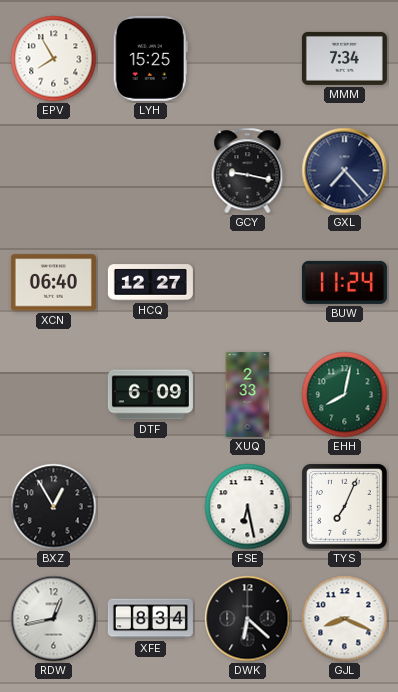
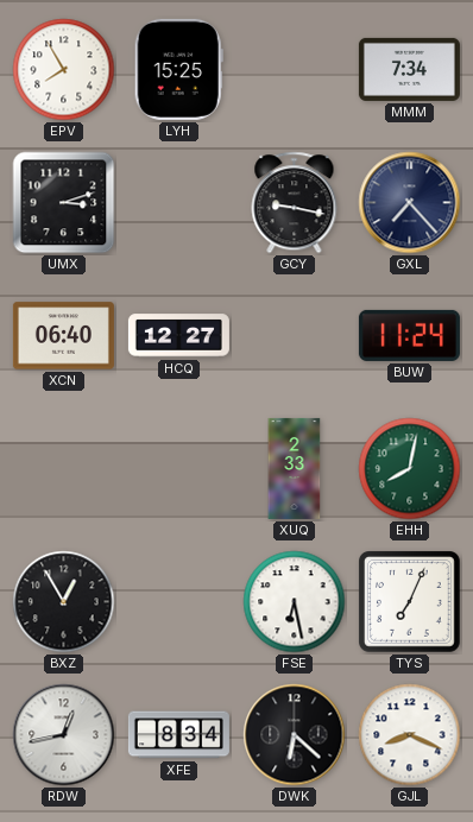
UMX: none -> 3:12 (64, 203)
DTF: 6:09 -> none (150, 395)
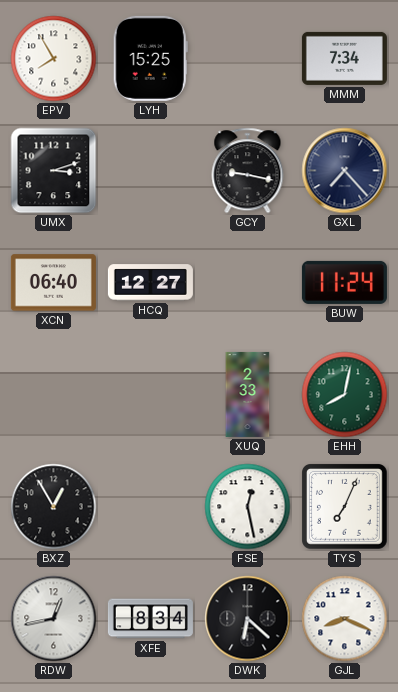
FSE: 6:28 -> 12:28 (248, 507)
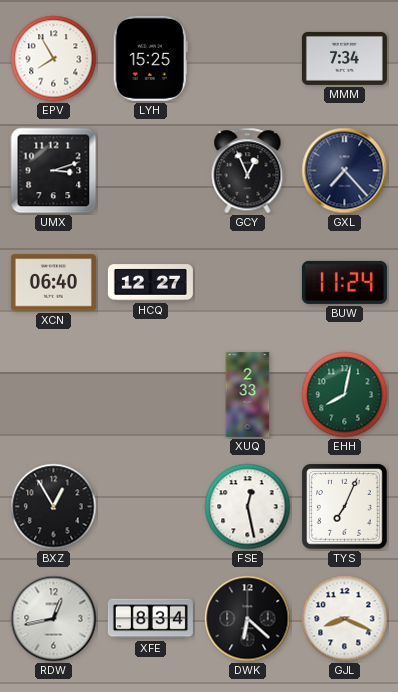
GCY: 9:17 -> 12:56 (248, 171)
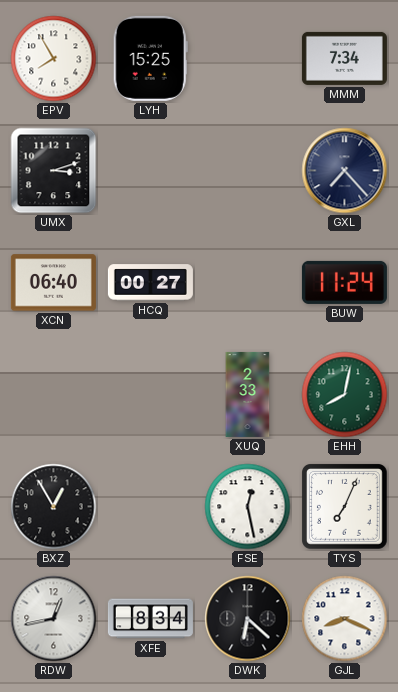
GCY: 12:56 -> none (248, 171)
HCQ: 12:27 -> 00:27 (150, 283)
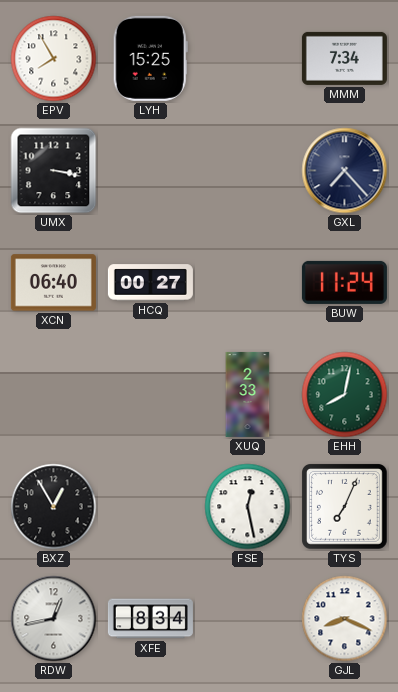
UMX: 3:12 -> 3:17 (54, 171)
DWK: 6:22 -> none (248, 619)
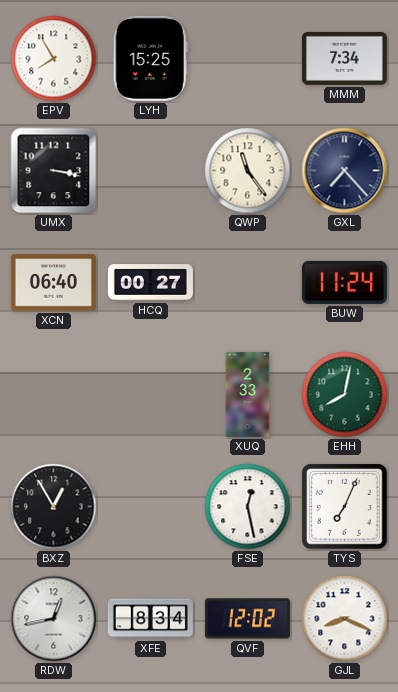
QWP: none -> 11:24 (248, 171)
QVF: none -> 12:02 (247, 619)
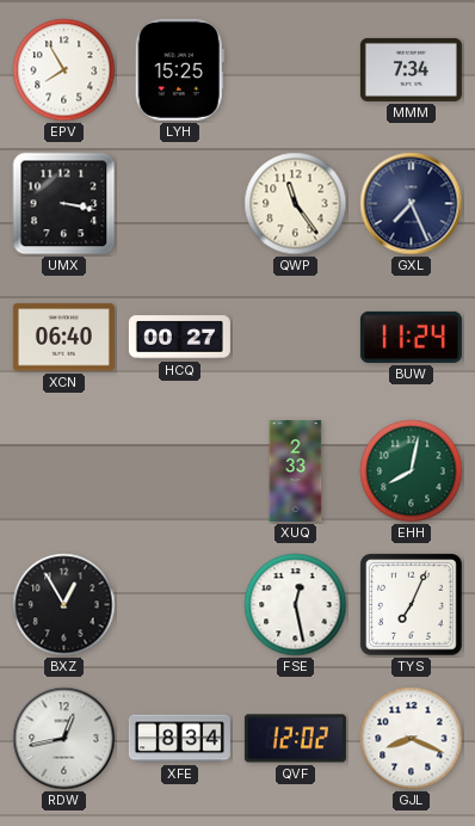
GXL: 7:23 -> 7:26 (412, 204)
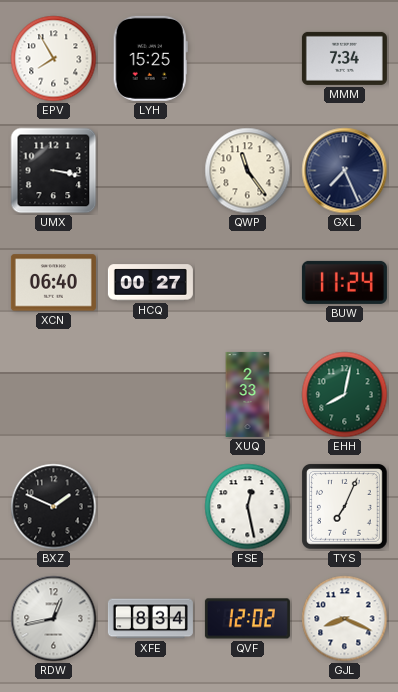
BXZ: 12:55 -> 1:49 (54, 507)
